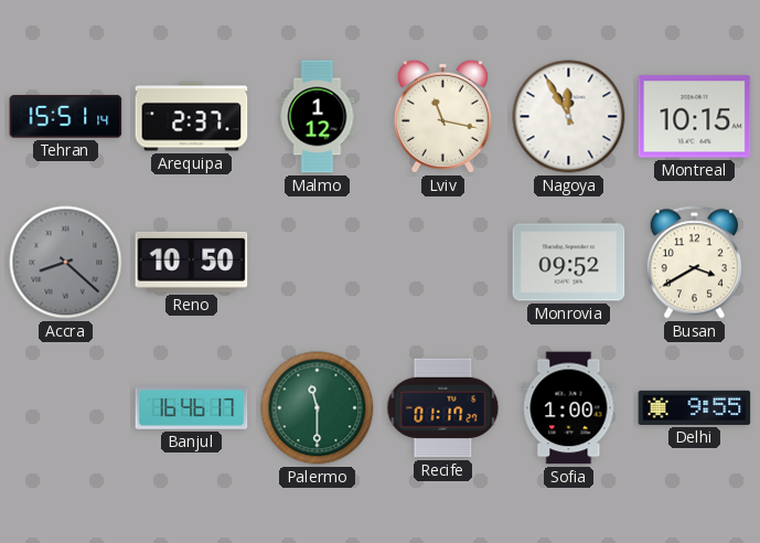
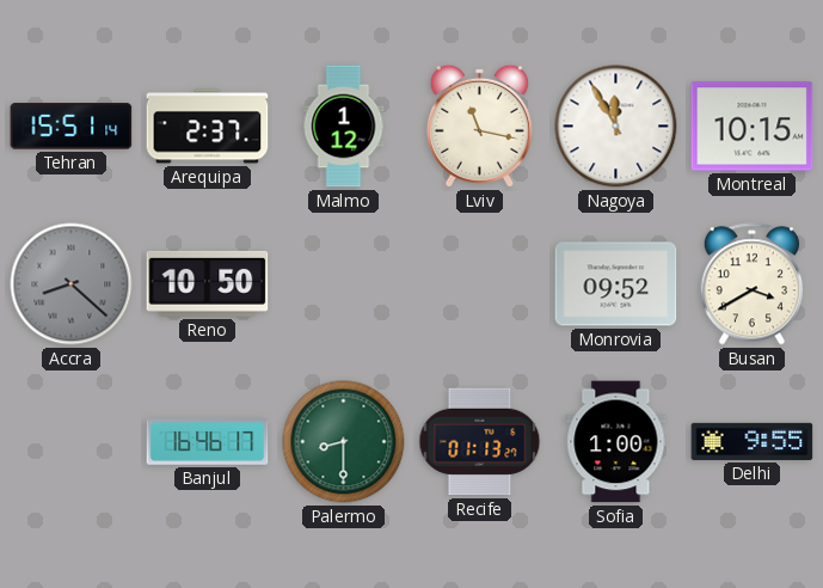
Palermo: 11:30 -> 8:30 (344, 442)
Recife: 01:17 -> 01:13 (480, 442)
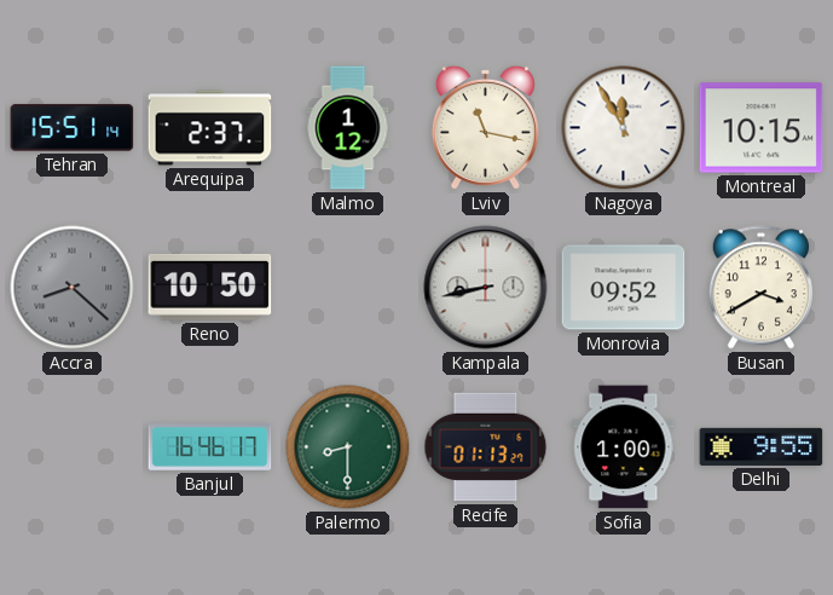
Kampala: none -> 8:43 (486, 288)
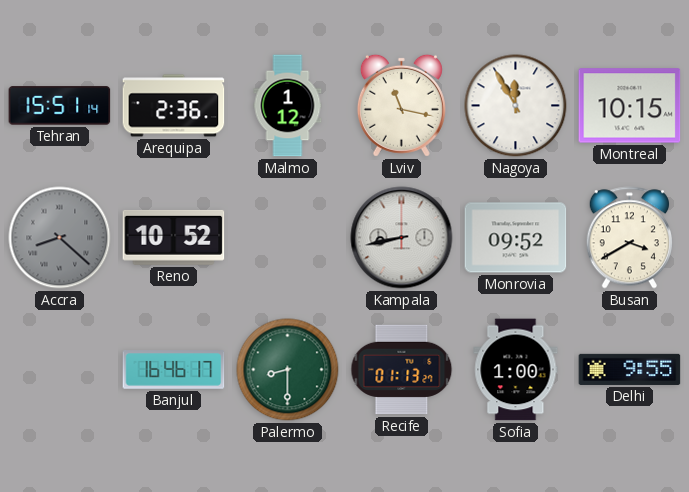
Arequipa: 2:37 -> 2:36 (174, 106)
Reno: 10:50 -> 10:52 (174, 237)
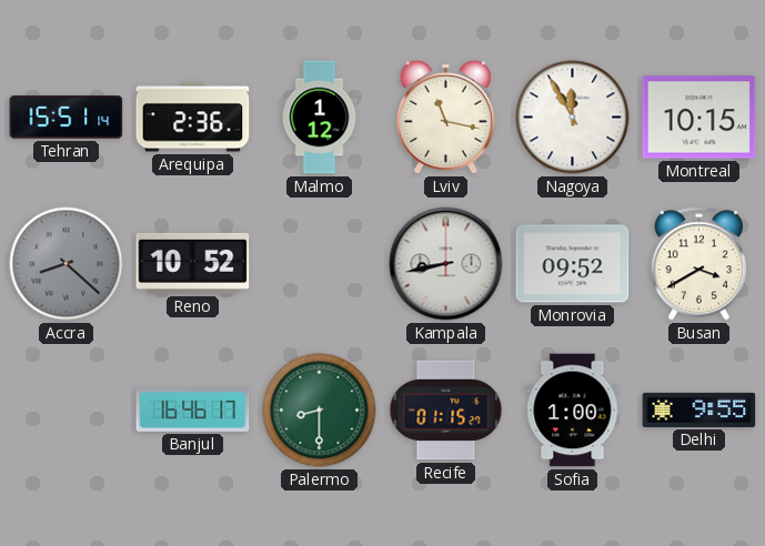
Recife: 01:13 -> 01:15 (446, 411)
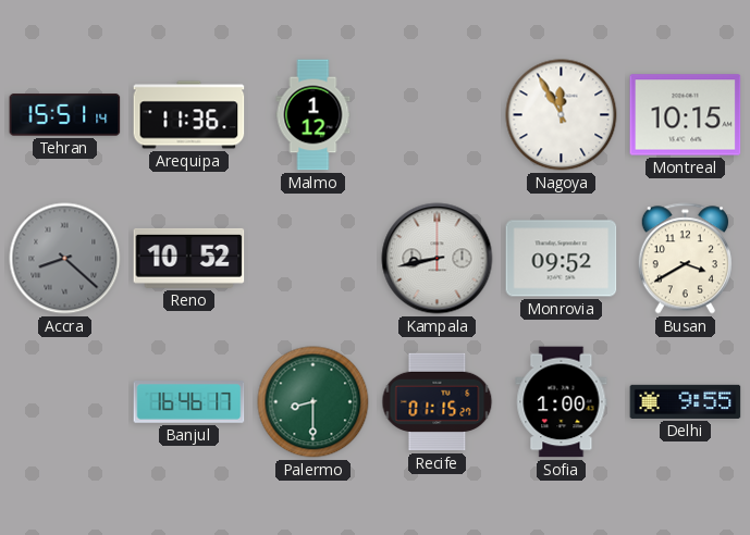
Arequipa: 2:36 -> 11:36 (189, 115)
Lviv: 11:17 -> none (445, 117)
